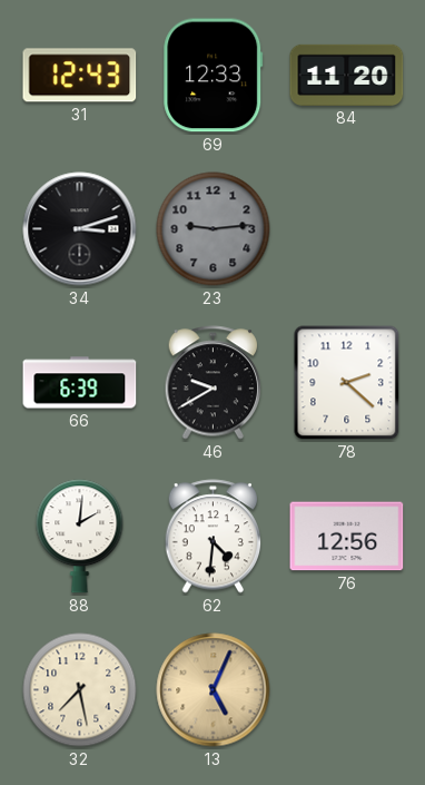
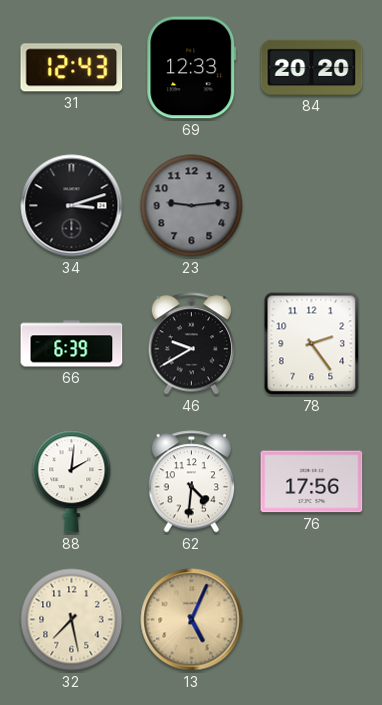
84: 11:20 -> 20:20 (312, 67)
78: 2:22 -> 2:24 (312, 344)
76: 12:56 -> 17:56 (312, 482)
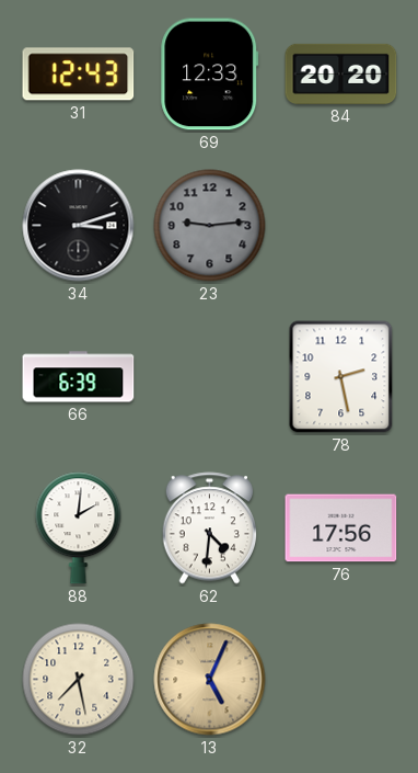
46: 9:40 -> none (192, 344)
78: 2:24 -> 2:28 (341, 377)
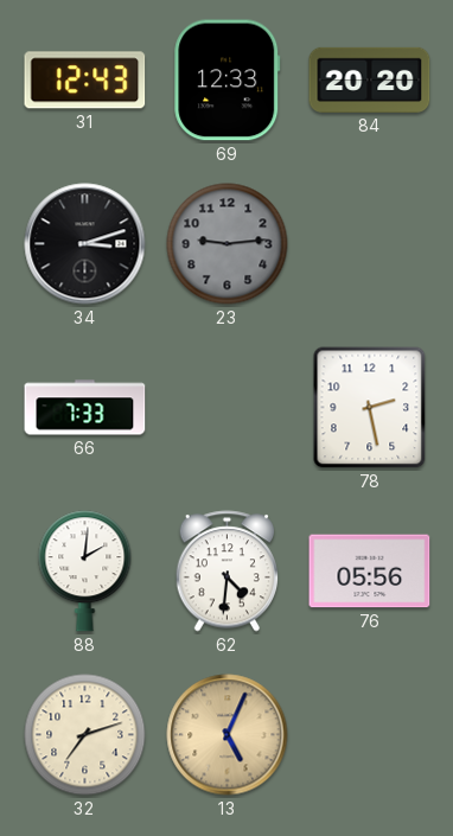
66: 6:39 -> 7:33 (85, 408)
76: 17:56 -> 05:56 (370, 572)
32: 7:28 -> 7:12 (85, 735)
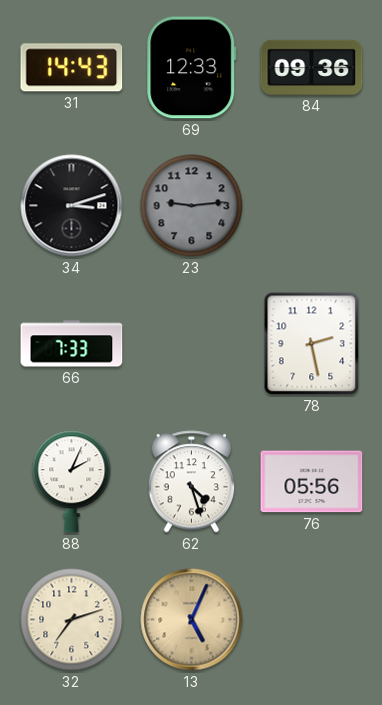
31: 12:43 -> 14:43 (72, 68)
84: 20:20 -> 09:36 (312, 67)
88: 2:01 -> 2:04 (72, 482)
62: 4:31 -> 4:27 (192, 482)
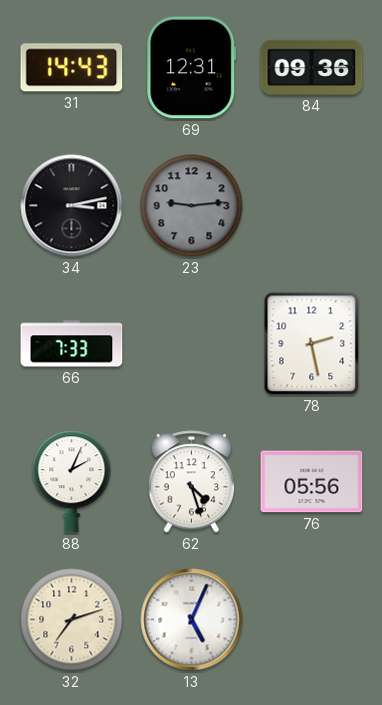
69: 12:33 -> 12:31 (192, 68)
34: 3:12 -> 3:13 (72, 206)
13 dial: champagne -> white (192, 620)
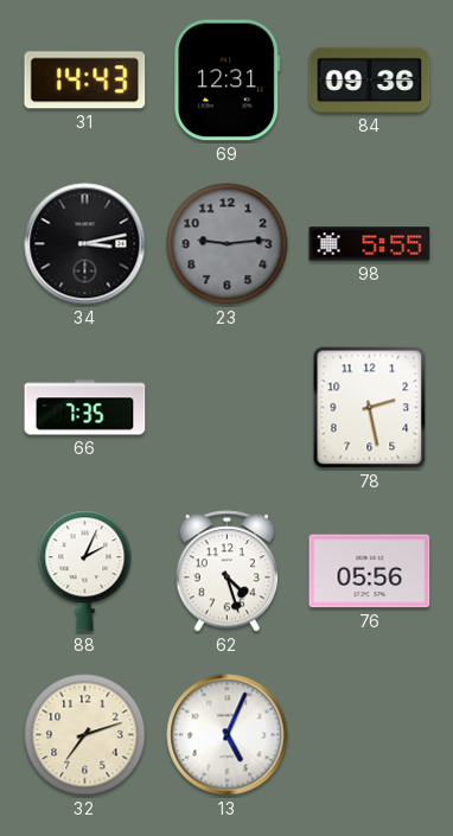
98: none -> 5:55 (370, 244)
66: 7:33 -> 7:35 (85, 408)
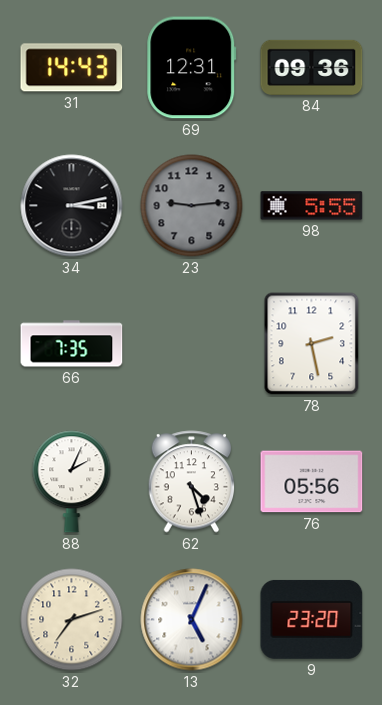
9: none -> 23:20 (312, 619)
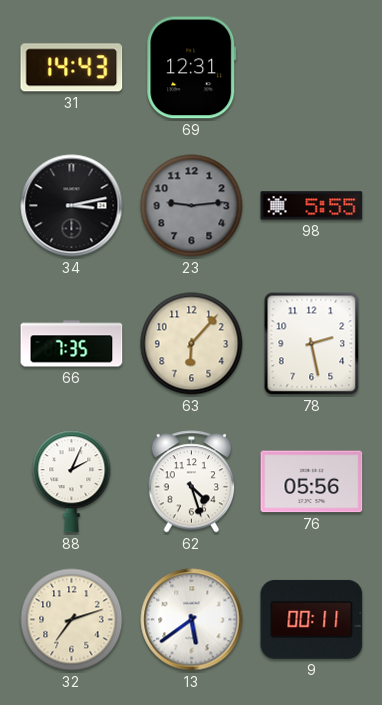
84: 09:36 -> none (312, 67)
63: none -> 6:07 (192, 344)
13: 5:04 -> 5:39 (192, 620)
9: 23:20 -> 00:11 (312, 619)
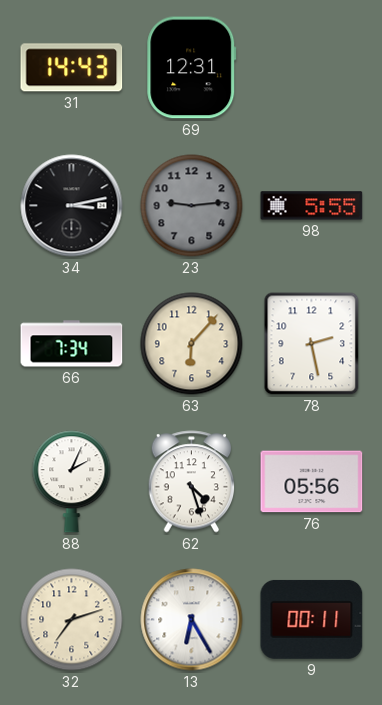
66: 7:35 -> 7:34 (72, 344)
13: 5:39 -> 6:25 (192, 620)
